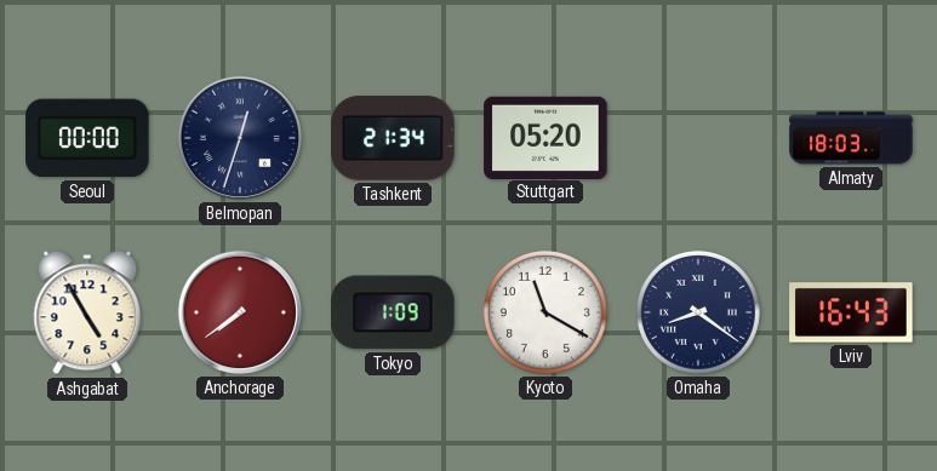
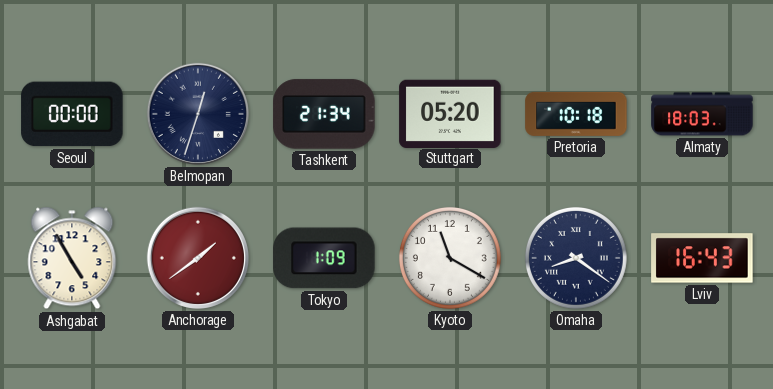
Pretoria: none -> 10:18 (576, 114)
Anchorage: 7:39 -> 1:39 (198, 258)
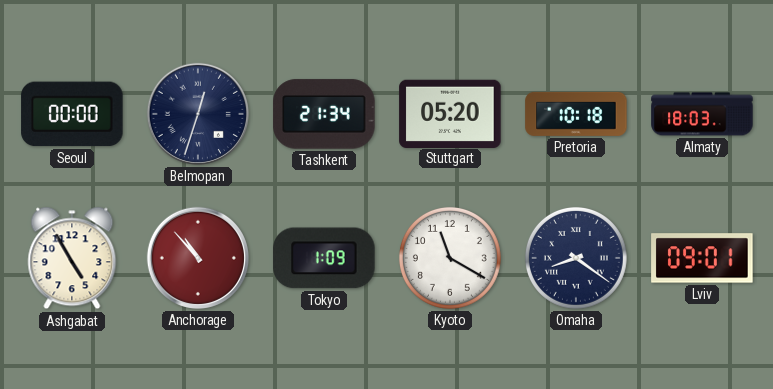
Anchorage: 1:39 -> 10:53 (198, 258)
Lviv: 16:43 -> 09:01 (702, 258)
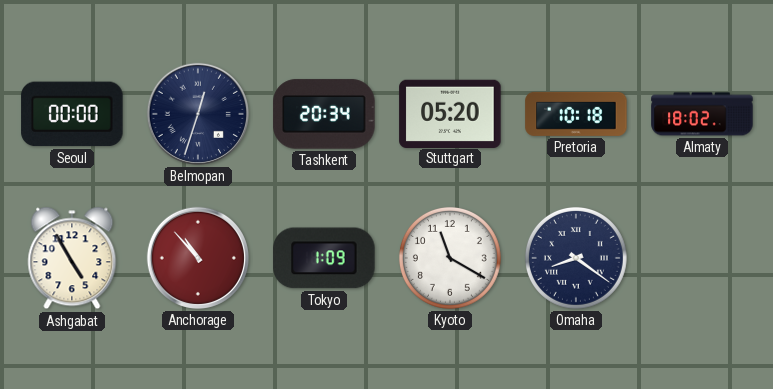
Tashkent: 21:34 -> 20:34 (324, 114)
Almaty: 18:03 -> 18:02 (702, 114)
Lviv: 09:01 -> none (702, 258)
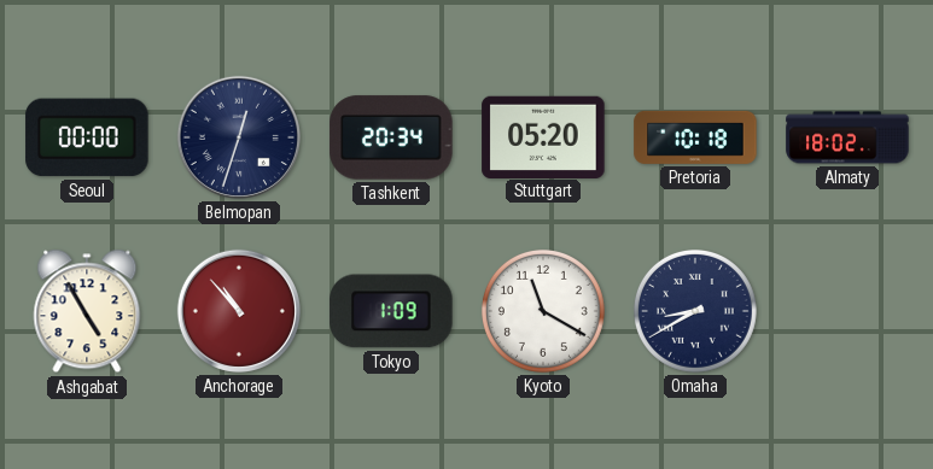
Omaha: 8:21 -> 8:40 (695, 311)
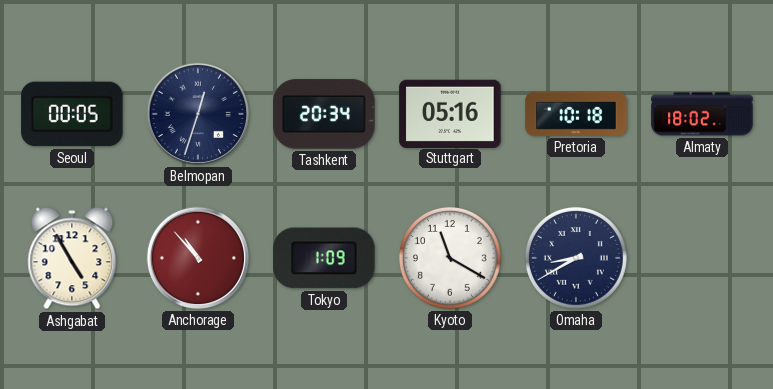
Seoul: 00:00 -> 00:05 (72, 114)
Stuttgart: 05:20 -> 05:16 (450, 113)
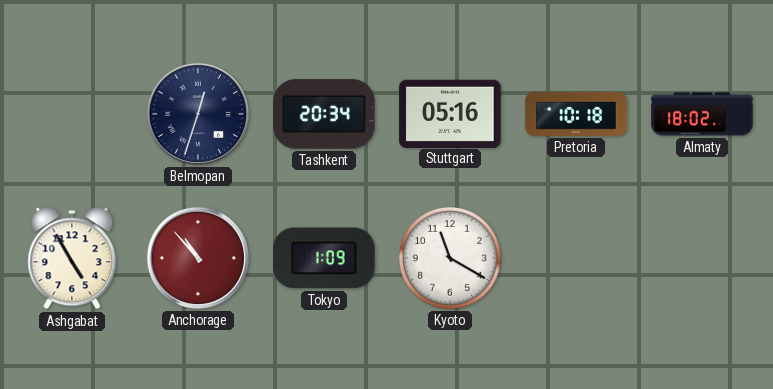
Seoul: 00:05 -> none (72, 114)
Omaha: 8:40 -> none (576, 258)
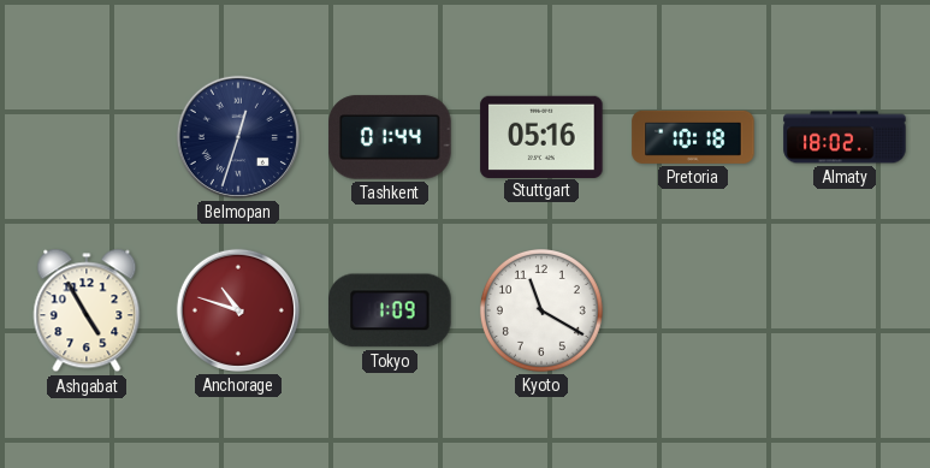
Tashkent: 20:34 -> 01:44 (390, 137)
Anchorage: 10:53 -> 10:48 (238, 310)
